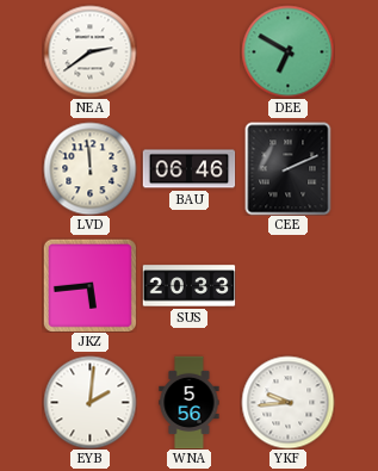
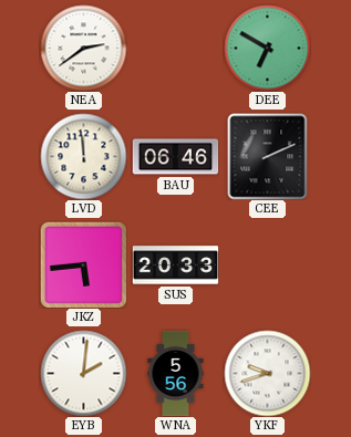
YKF: 9:44 -> 9:42 (267, 373)
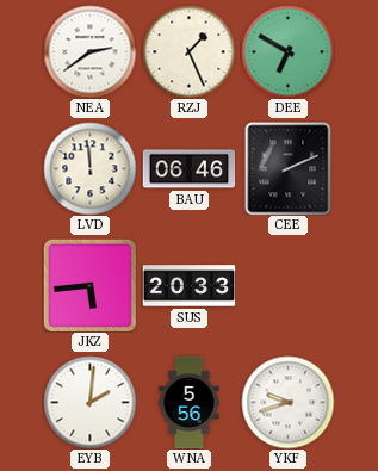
RZJ: none -> 1:26 (188, 51)
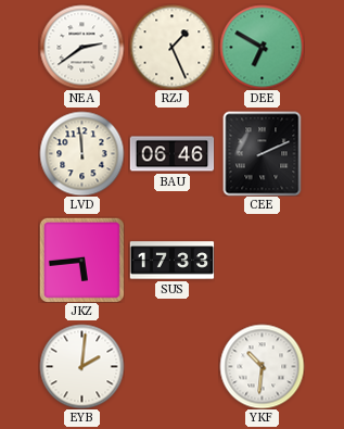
SUS: 20:33 -> 17:33 (171, 261)
WNA: 5:56 -> none (190, 402)
YKF: 9:42 -> 10:31 (262, 366)
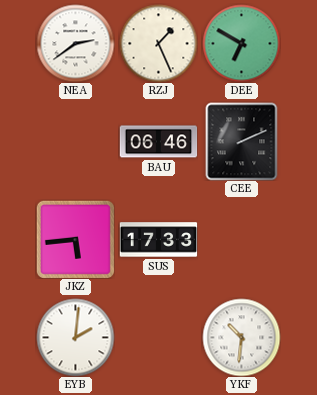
LVD: 11:59 -> none (81, 153)
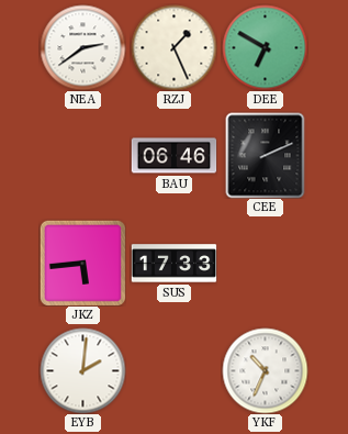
YKF: 10:31 -> 10:34 (265, 370)
